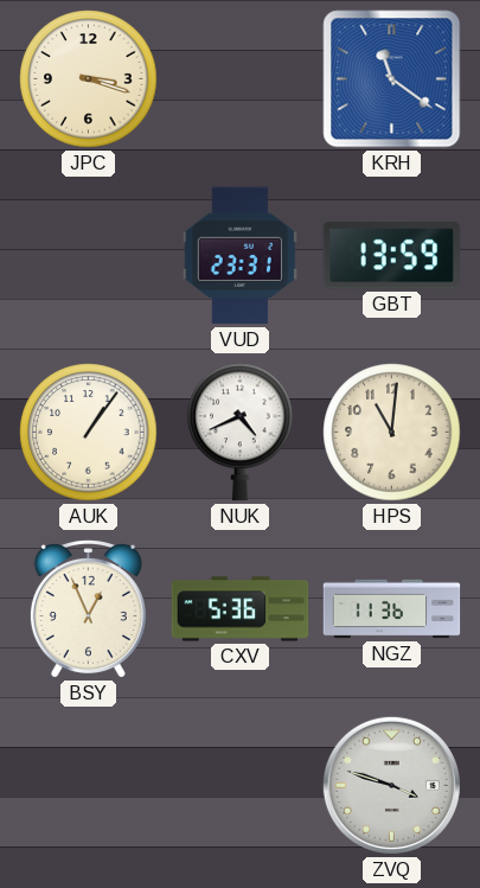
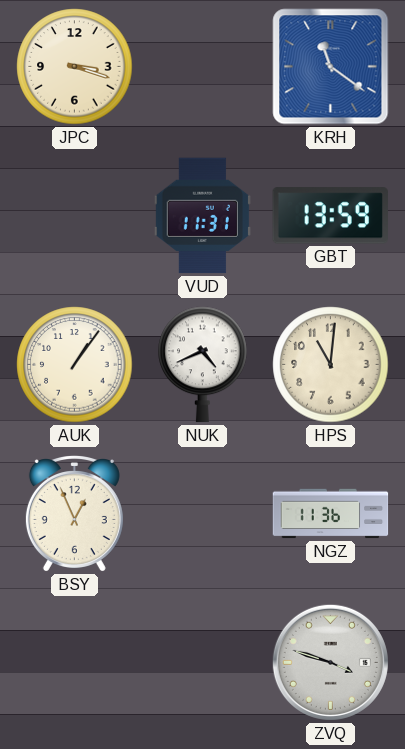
VUD: 23:31 -> 11:31 (202, 216)
CXV: 5:36 -> none (241, 609)
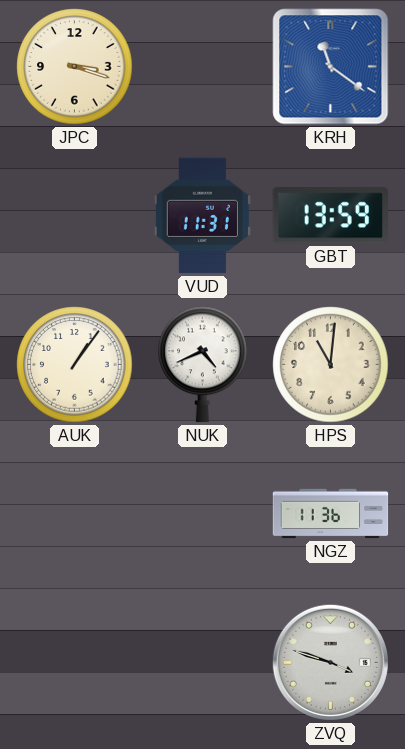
BSY: 12:56 -> none (74, 514)
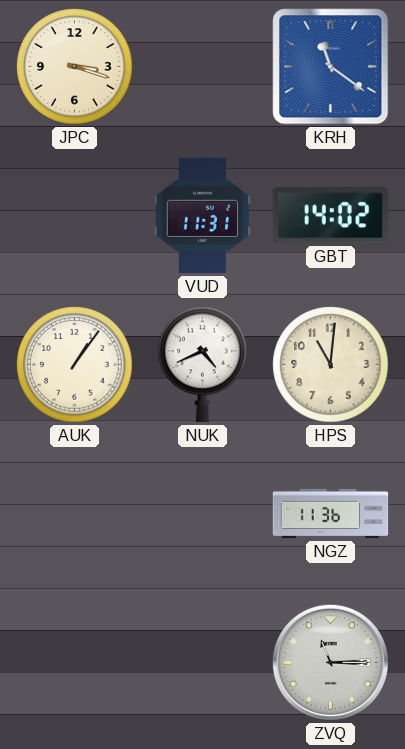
GBT: 13:59 -> 14:02 (330, 216)
ZVQ: 3:48 -> 11:15 (330, 662)
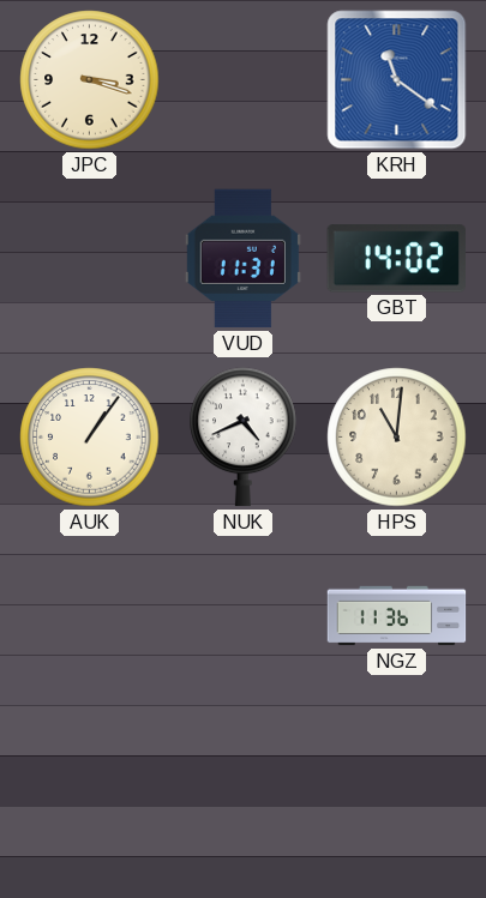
ZVQ: 11:15 -> none (330, 662)
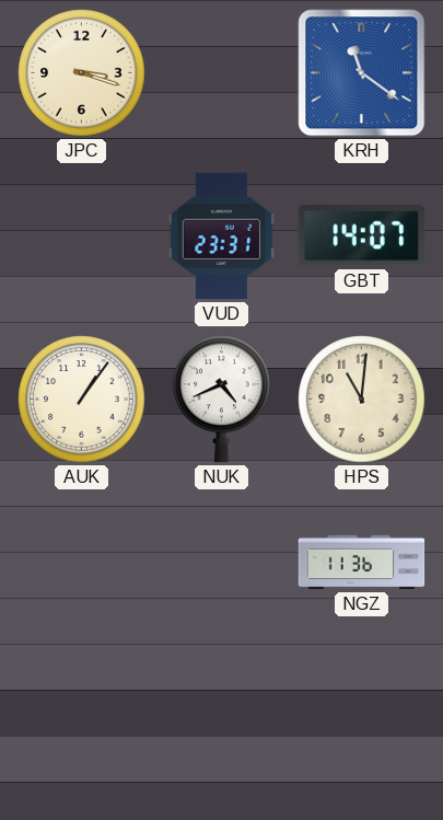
VUD: 11:31 -> 23:31 (221, 236)
GBT: 14:02 -> 14:07 (361, 236)
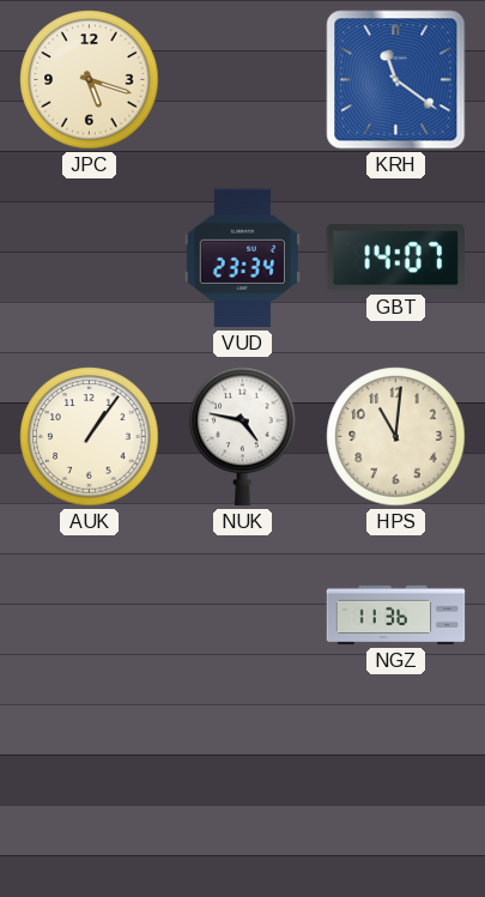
JPC: 3:18 -> 5:18 (90, 80)
VUD: 23:31 -> 23:34 (242, 259)
NUK: 4:41 -> 4:47 (243, 437)
